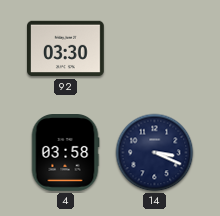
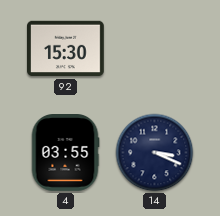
92: 03:30 -> 15:30 (66, 49)
4: 03:58 -> 03:55 (65, 153)
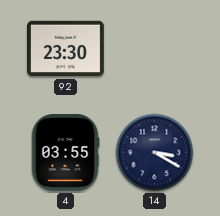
92: 15:30 -> 23:30 (66, 49)
14: 3:19 -> 3:20 (155, 153)
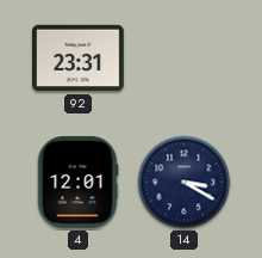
92: 23:30 -> 23:31 (79, 59)
4: 03:55 -> 12:01 (77, 183)
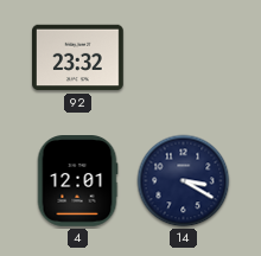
92: 23:31 -> 23:32 (78, 58)
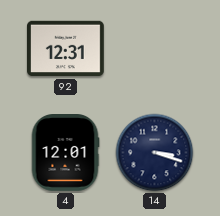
92: 23:32 -> 12:31 (66, 49)
14: 3:20 -> 3:18 (155, 153)
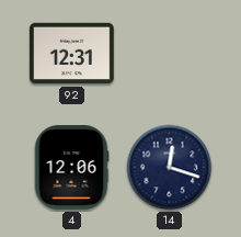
4: 12:01 -> 12:06 (71, 168)
14: 3:18 -> 12:18 (170, 168)
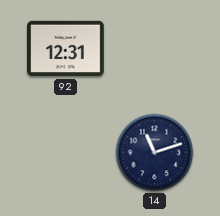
4: 12:06 -> none (71, 168)
14: 12:18 -> 11:12 (155, 153)
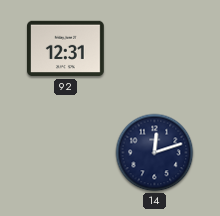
14: 11:12 -> 12:12 (155, 153)
